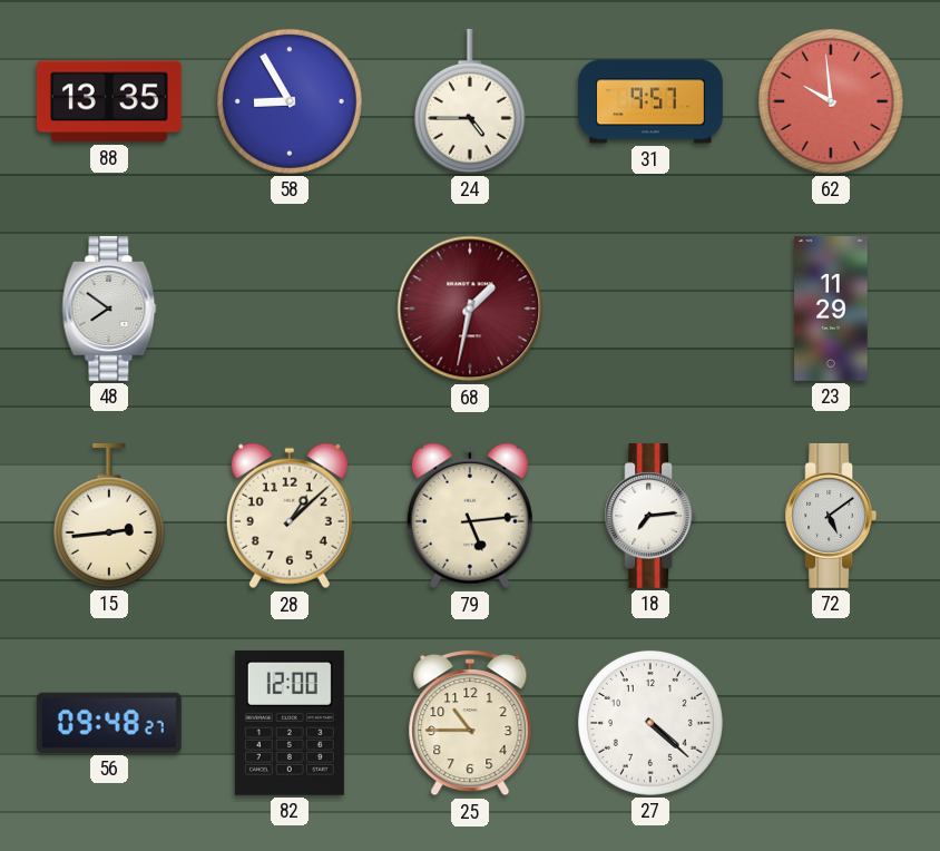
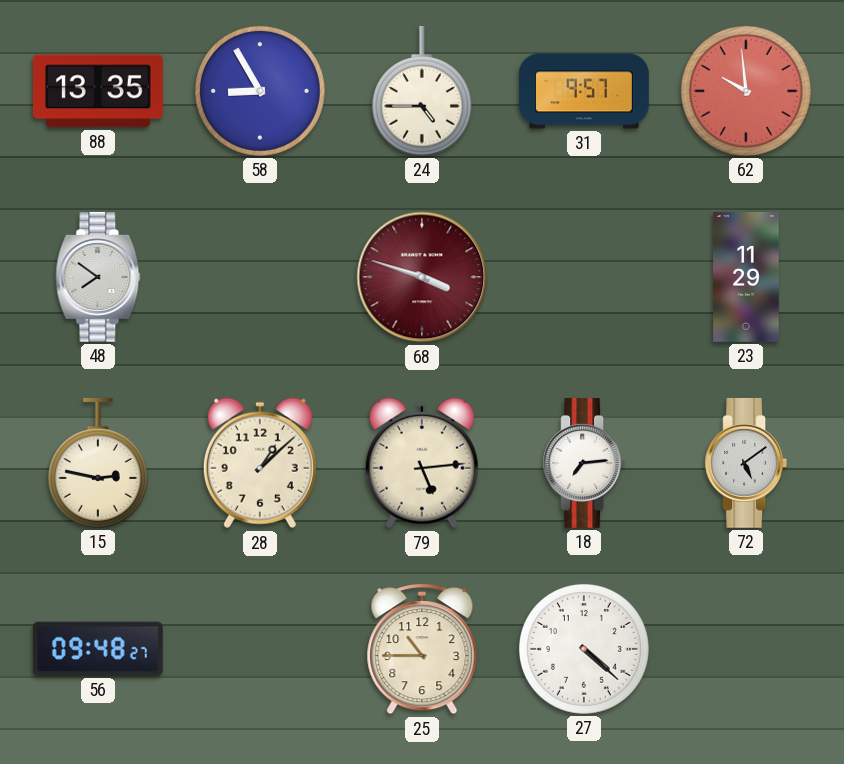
68: 1:32 -> 3:48 (422, 277)
15: 2:44 -> 2:47 (98, 463)
82: 12:00 -> none (290, 723)
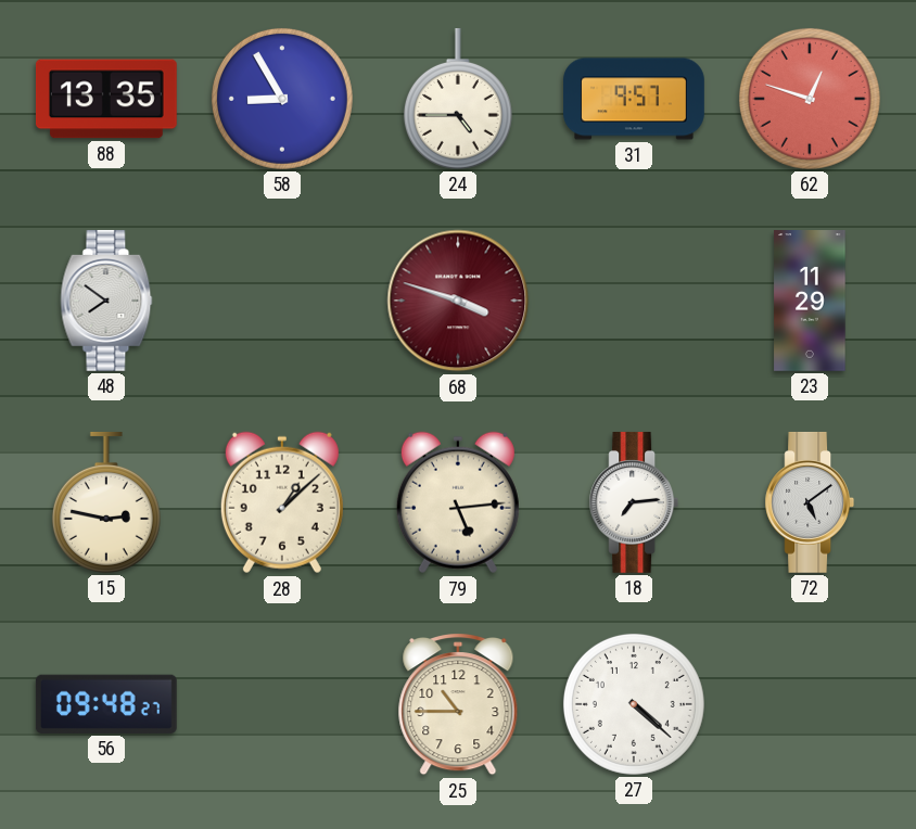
62: 9:59 -> 12:48 (810, 99)
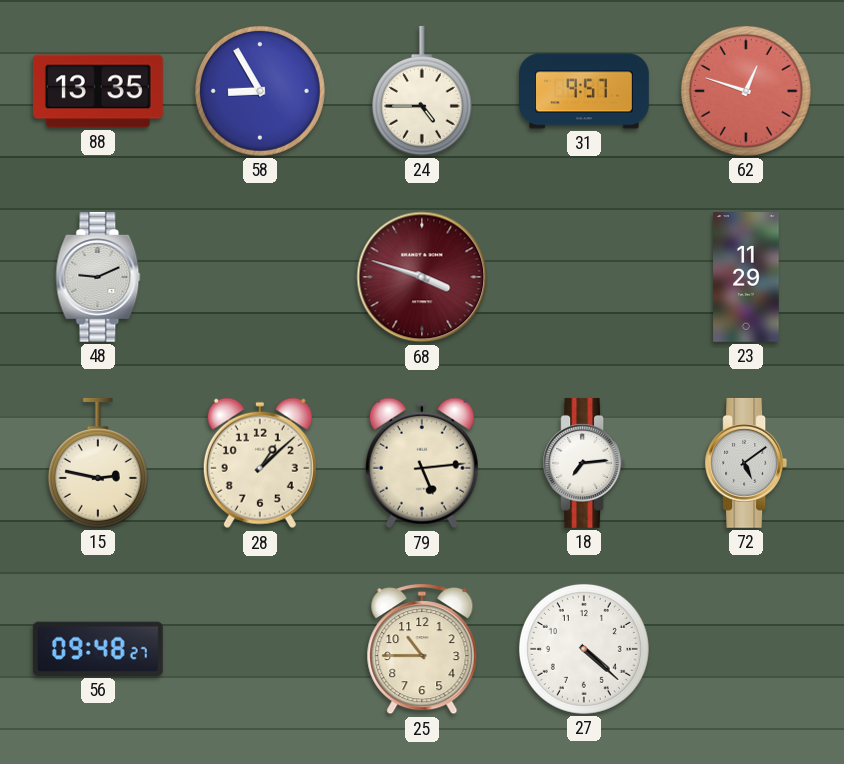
48: 7:51 -> 9:11 (98, 277)
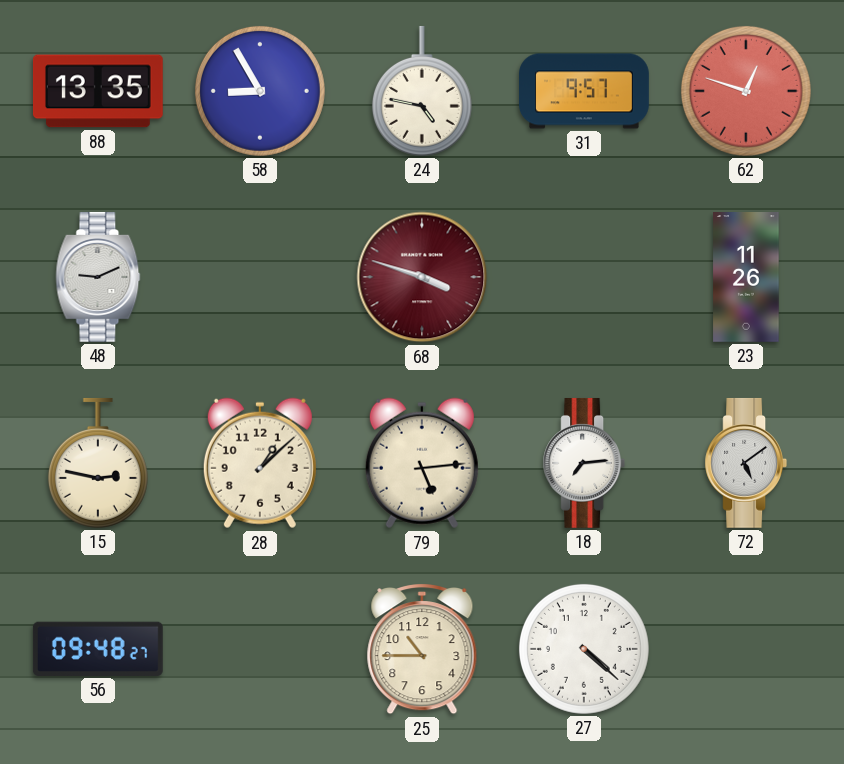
24: 4:45 -> 4:47 (422, 91)
23: 11:29 -> 11:26 (746, 278)
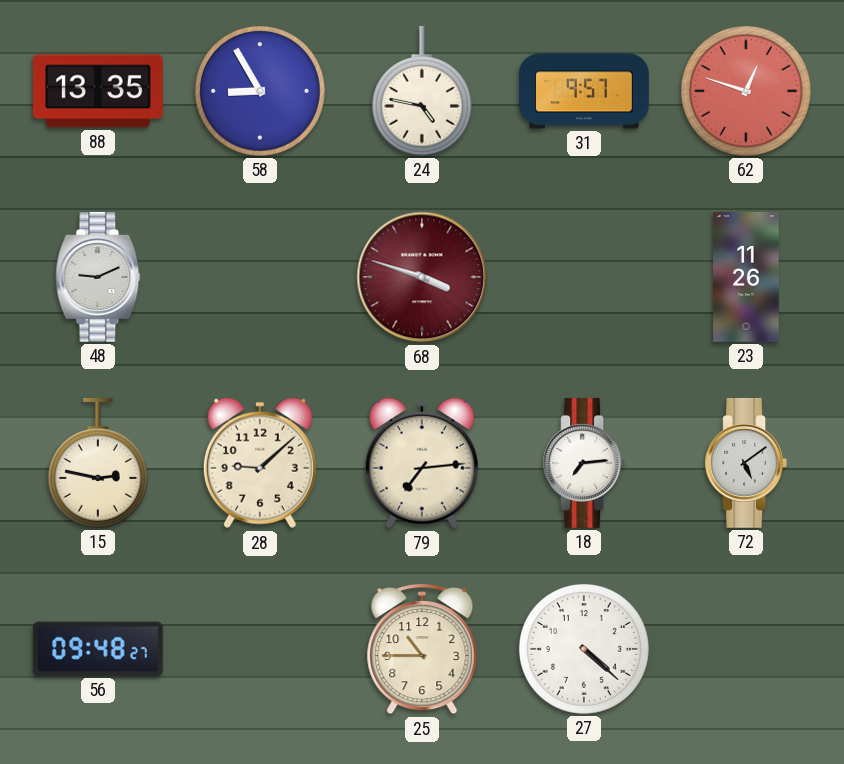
28: 1:08 -> 9:08 (260, 463)
79: 5:14 -> 7:14 (422, 463)
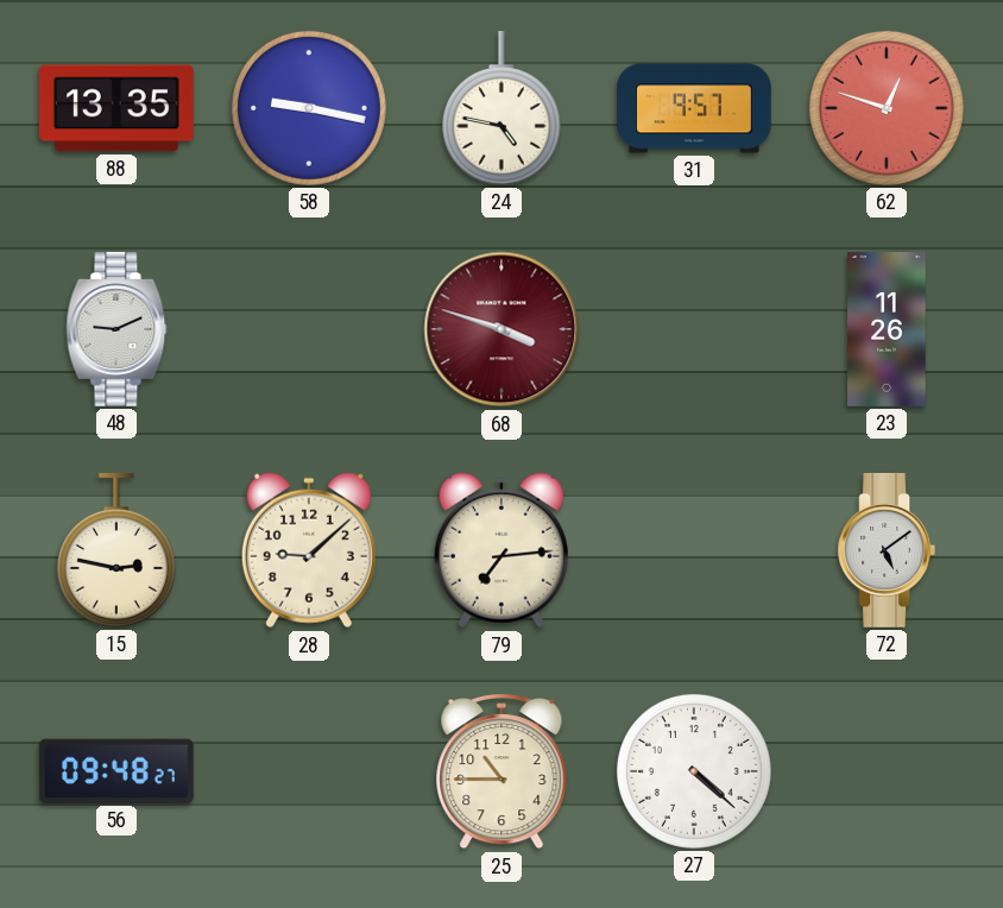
58: 8:55 -> 9:17 (309, 108)
18: 7:14 -> none (584, 463)
